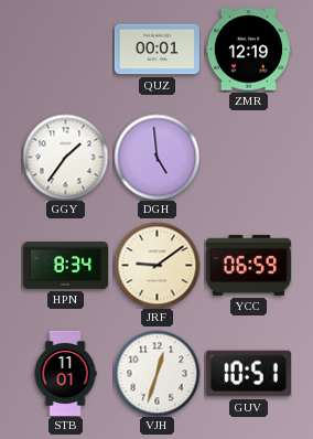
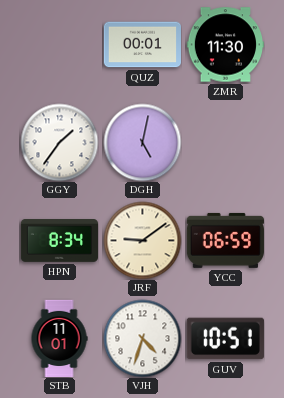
ZMR: 12:19 -> 11:30 (225, 45)
DGH: 4:59 -> 5:02 (142, 142)
VJH: 12:33 -> 4:33 (142, 338)
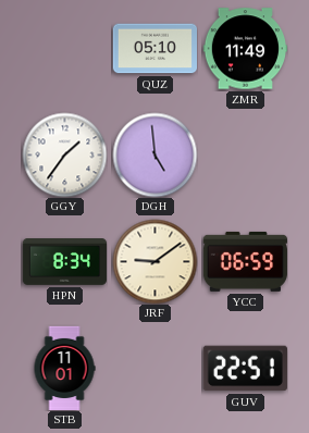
QUZ: 00:01 -> 05:10 (154, 49)
ZMR: 11:30 -> 11:49 (245, 49)
DGH: 5:02 -> 4:59 (154, 154)
VJH: 4:33 -> none (142, 338)
GUV: 10:51 -> 22:51 (245, 369)
